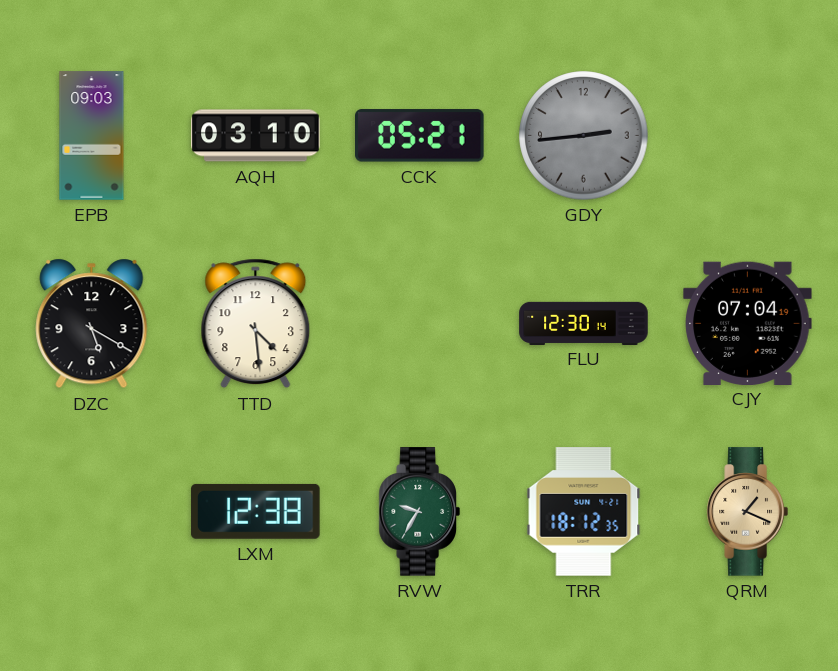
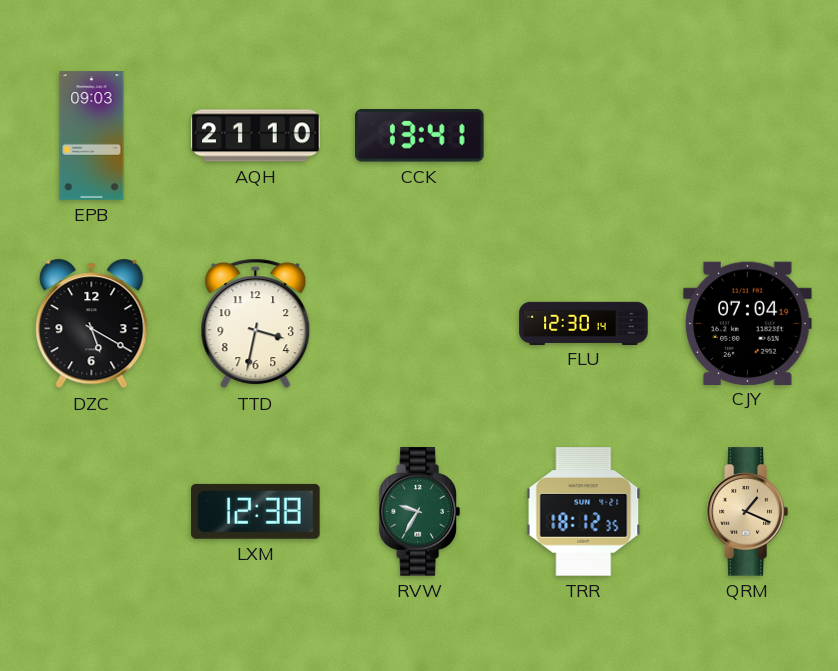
AQH: 03:10 -> 21:10 (256, 136)
CCK: 05:21 -> 13:41 (420, 136)
GDY: 2:44 -> none (584, 136)
TTD: 4:29 -> 3:32 (256, 324)
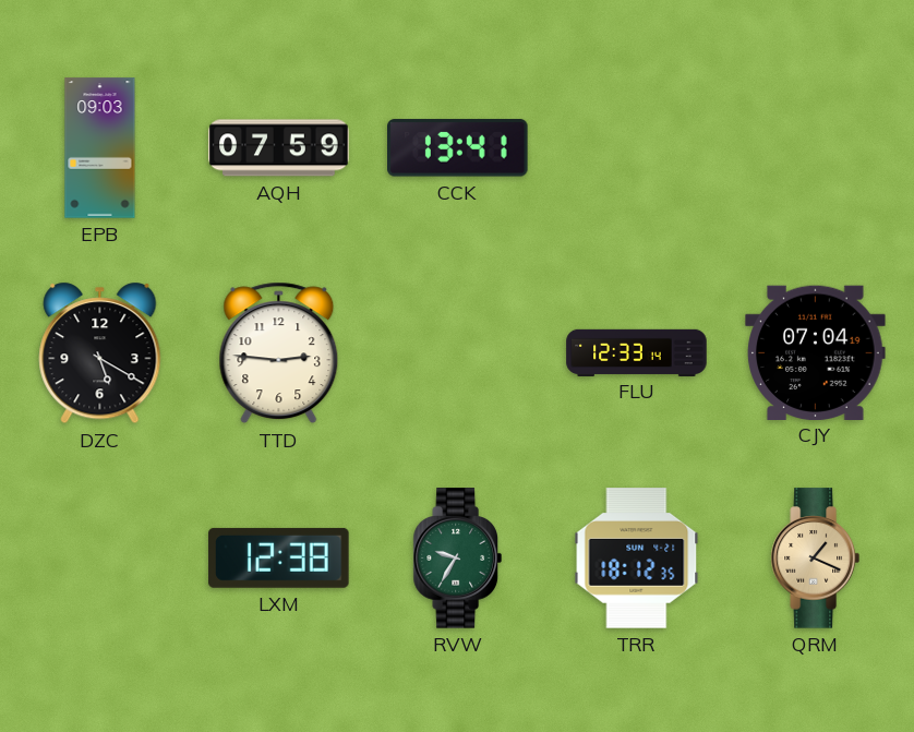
AQH: 21:10 -> 07:59 (279, 148)
TTD: 3:32 -> 2:46 (279, 353)
FLU: 12:30 -> 12:33 (637, 352)
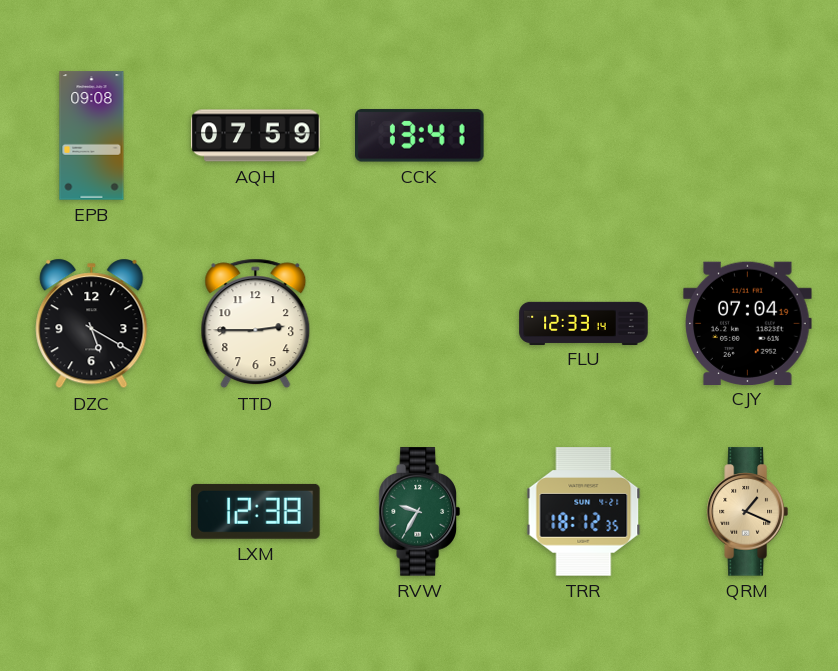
EPB: 09:03 -> 09:08 (92, 136)
TTD: 2:46 -> 2:45 (256, 324)
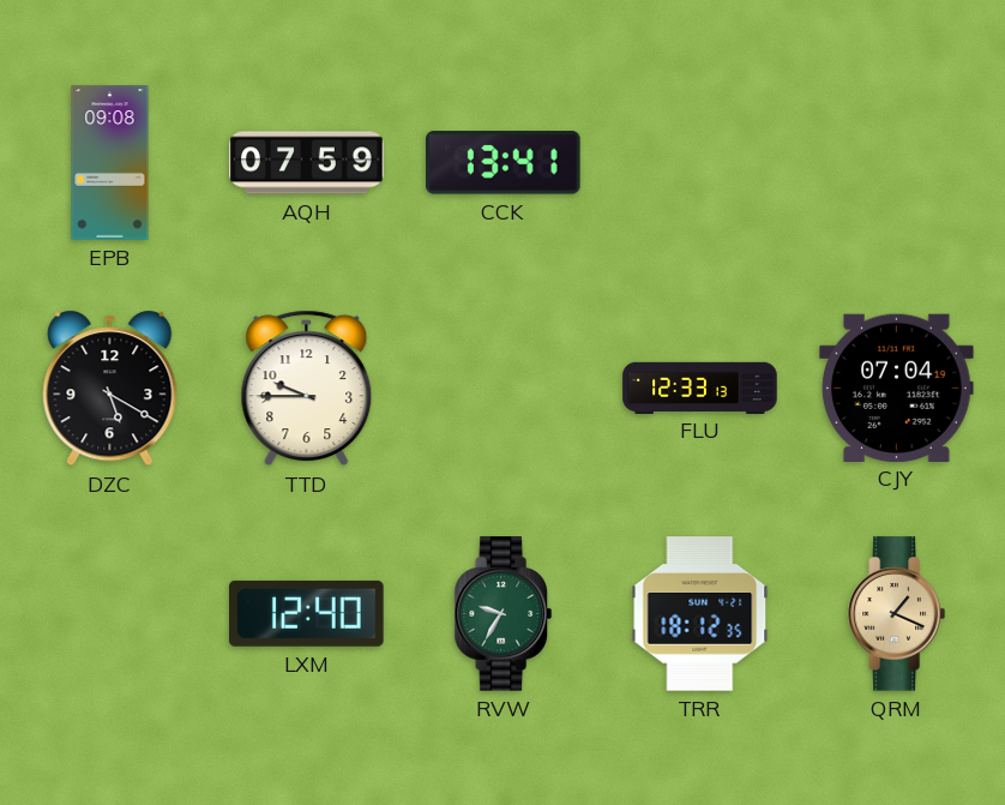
TTD: 2:45 -> 9:45 (307, 389)
FLU: 12:33:14 -> 12:33:13 (700, 388)
LXM: 12:38 -> 12:40 (307, 613)
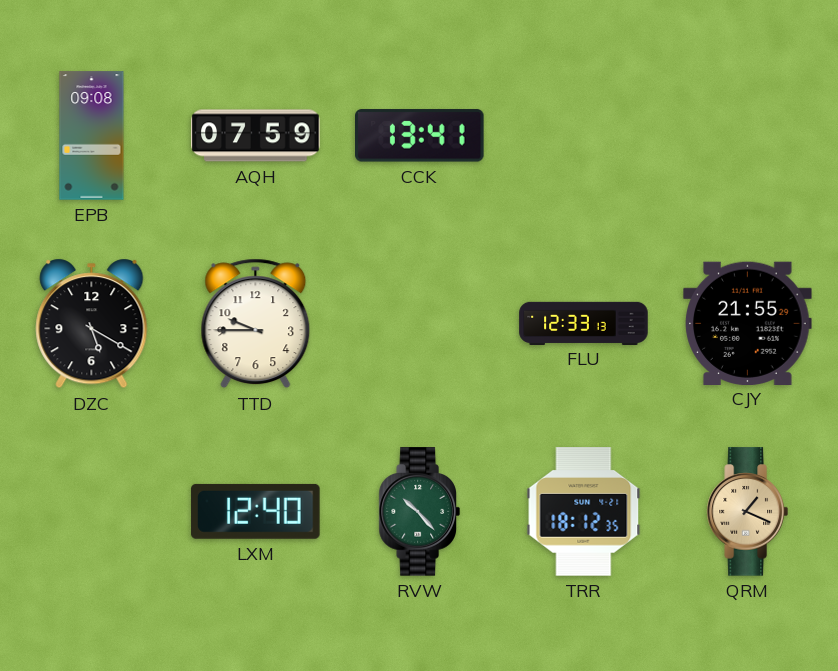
CJY: 07:04 -> 21:55 (748, 323)
RVW: 9:35 -> 10:23 (419, 512)
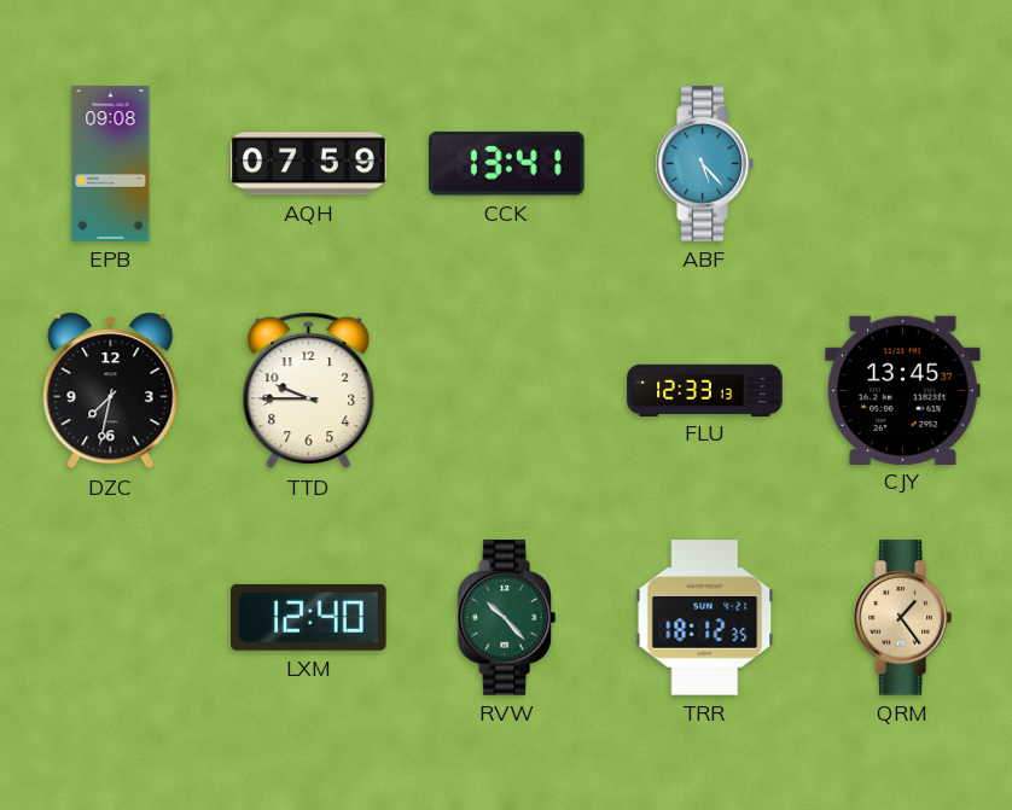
ABF: none -> 5:23 (704, 164)
DZC: 5:20 -> 7:32 (111, 391)
CJY: 21:55 -> 13:45 (903, 390)
QRM: 1:19 -> 1:24 (902, 618)
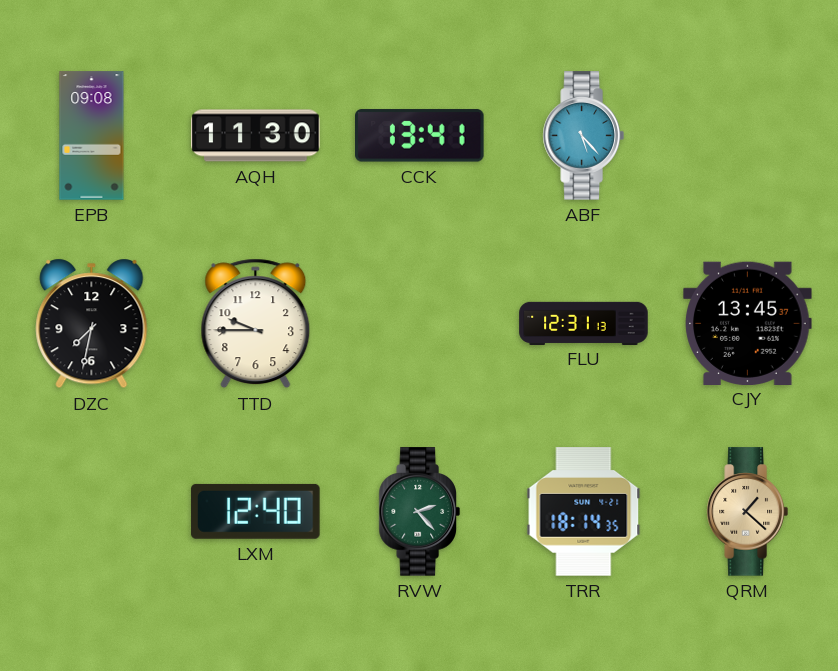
AQH: 07:59 -> 11:30 (256, 136)
FLU: 12:33 -> 12:31 (584, 323)
RVW: 10:23 -> 2:23 (419, 512)
TRR: 18:12 -> 18:14 (584, 512)
QRM: 1:24 -> 1:22 (747, 512)
